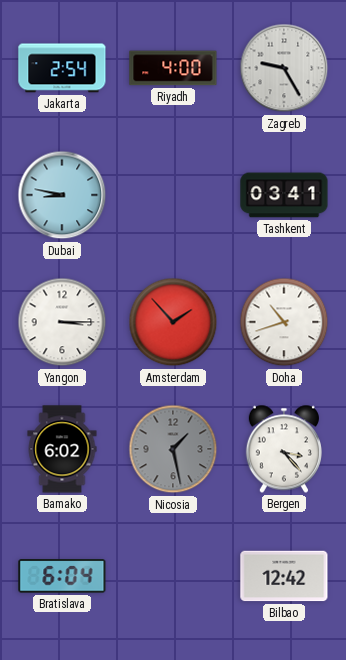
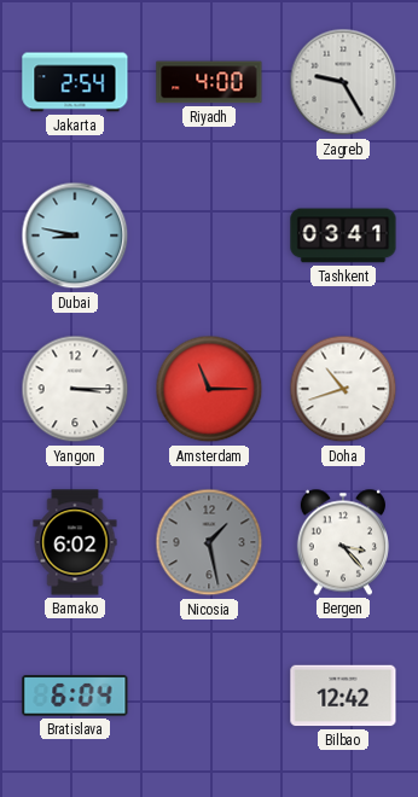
Amsterdam: 1:53 -> 11:15 (209, 389)
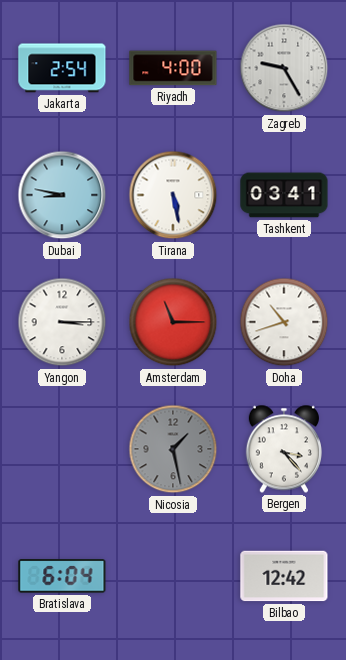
Tirana: none -> 5:28 (173, 195)
Bamako: 6:02 -> none (75, 542)
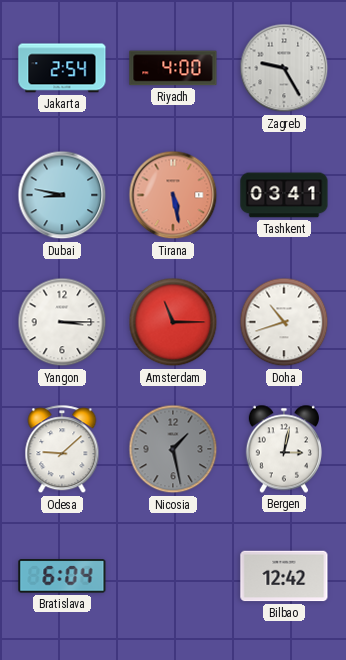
Tirana dial: white -> salmon (173, 195)
Odesa: none -> 9:08 (62, 450)
Bergen: 3:23 -> 3:02 (284, 449)
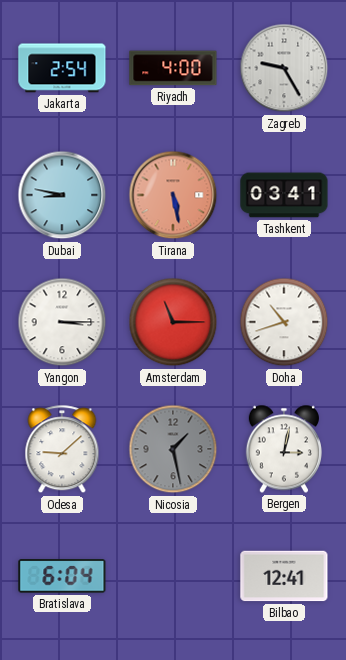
Bilbao: 12:42 -> 12:41 (284, 576)
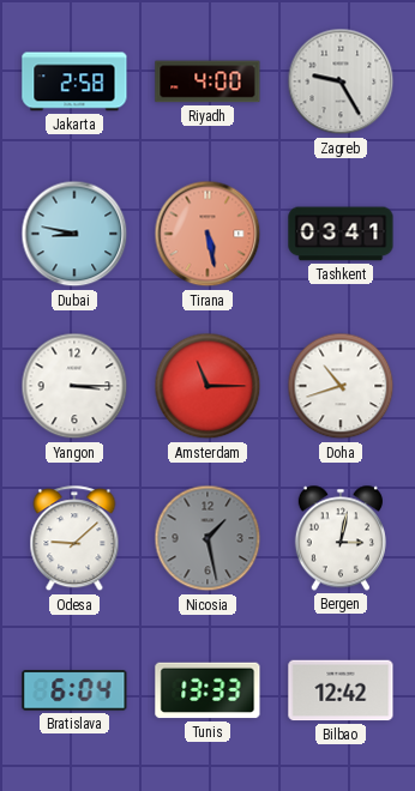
Jakarta: 2:54 -> 2:58 (74, 81)
Tunis: none -> 13:33 (207, 690)
Bilbao: 12:41 -> 12:42 (341, 690)
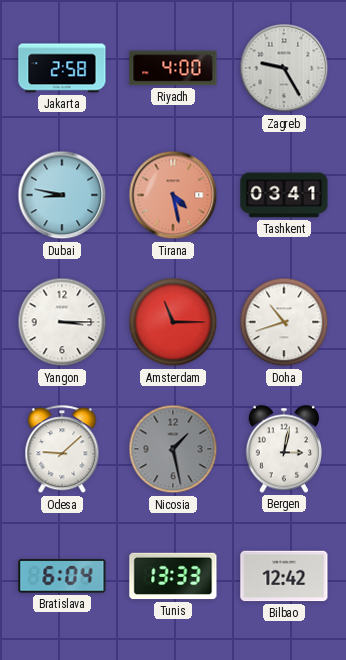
Tirana: 5:28 -> 4:28 (173, 195)
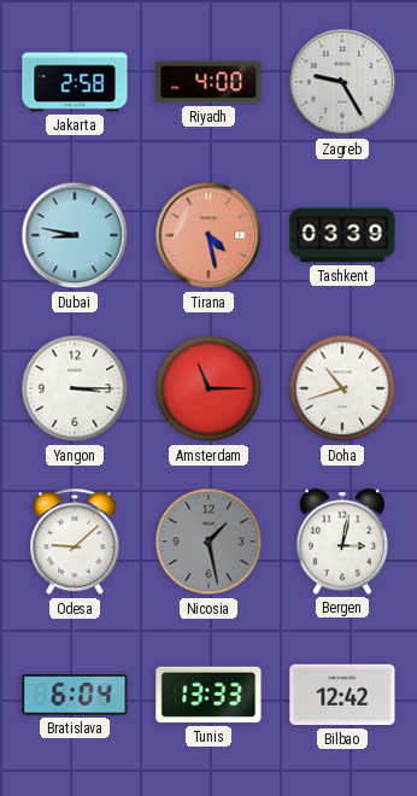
Tashkent: 03:41 -> 03:39 (342, 235)
